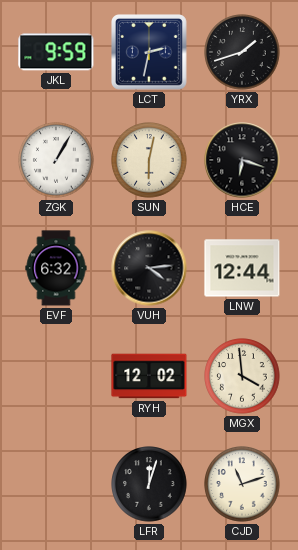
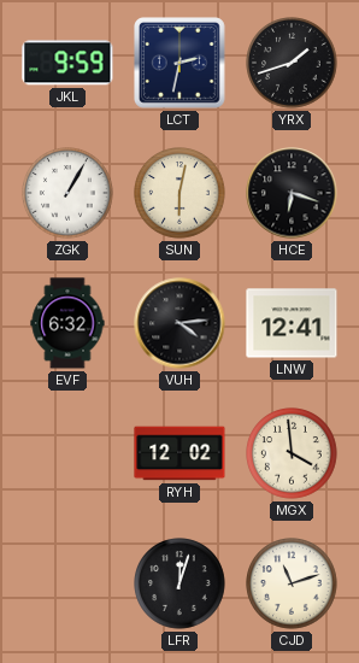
LNW: 12:44 -> 12:41 (292, 323)
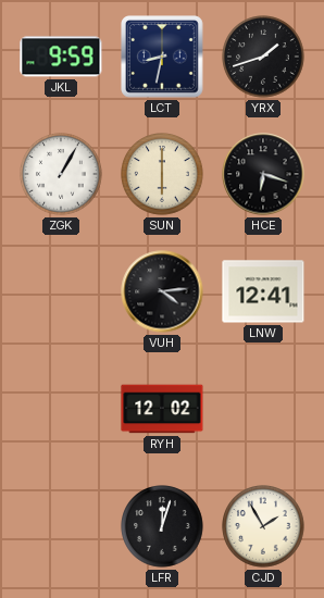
LCT: 2:32 -> 8:32 (163, 58)
SUN: 6:02 -> 6:00 (162, 174)
EVF: 6:32 -> none (67, 323)
MGX: 3:59 -> none (292, 453)
CJD: 11:12 -> 1:55 (263, 526)
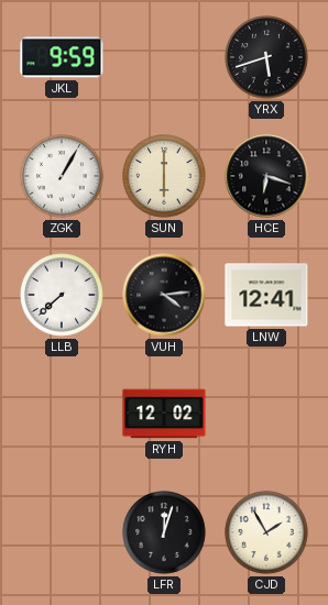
LCT: 8:32 -> none (163, 58)
YRX: 1:42 -> 5:42 (266, 57)
LLB: none -> 7:38 (62, 295)
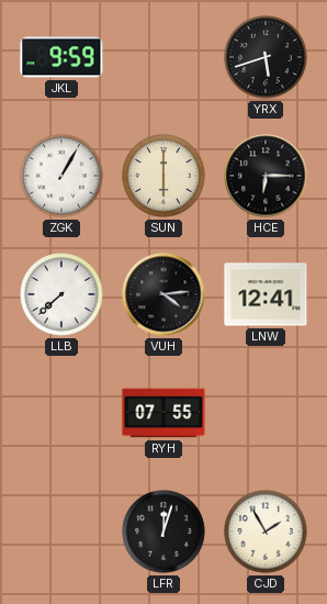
HCE: 6:18 -> 6:15 (266, 176)
RYH: 12:02 -> 07:55 (163, 413)
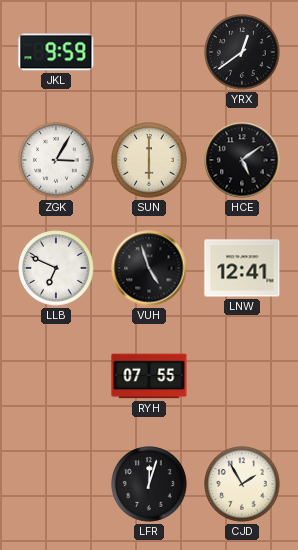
YRX: 5:42 -> 12:39 (242, 52)
ZGK: 1:05 -> 3:05 (56, 160)
HCE: 6:15 -> 5:09 (242, 160)
LLB: 7:38 -> 6:49 (56, 268)
VUH: 4:14 -> 4:57 (149, 268)
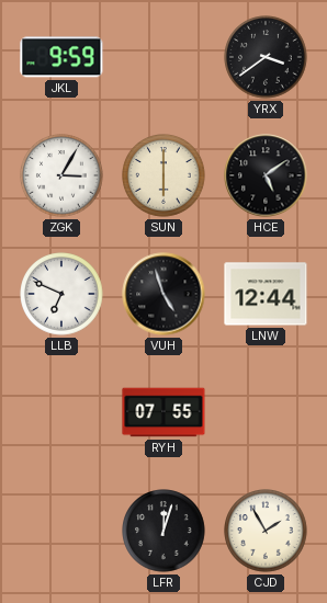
YRX: 12:39 -> 3:39 (266, 57)
LNW: 12:41 -> 12:44 (266, 294)
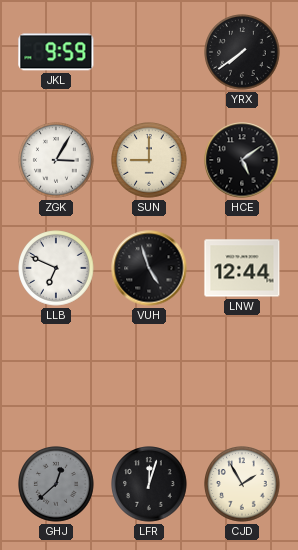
YRX: 3:39 -> 7:39 (242, 52)
SUN: 6:00 -> 9:00 (149, 160)
RYH: 07:55 -> none (163, 412)
GHJ: none -> 12:38 (56, 484)
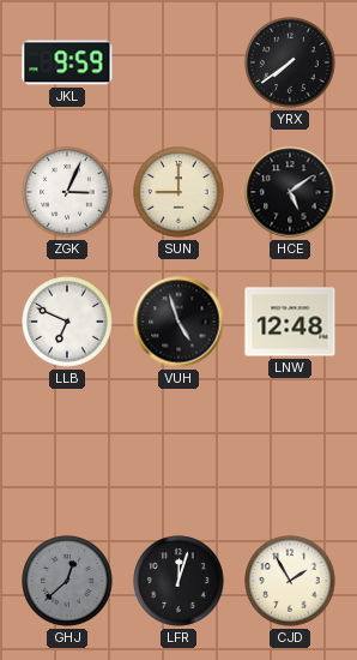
ZGK: 3:05 -> 3:04 (67, 192)
LNW: 12:44 -> 12:48 (290, 322)
